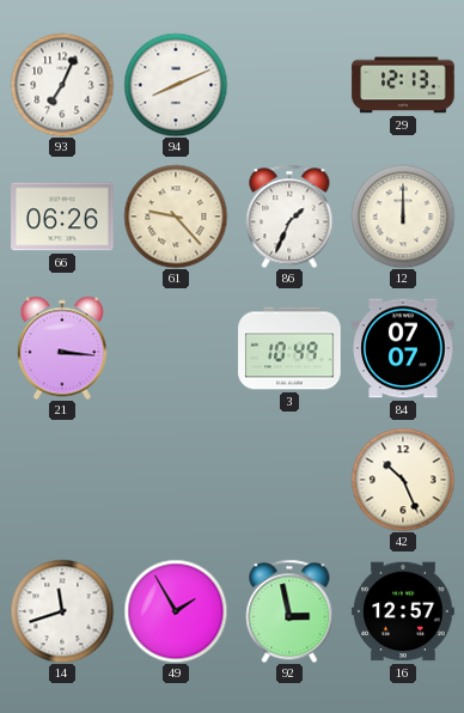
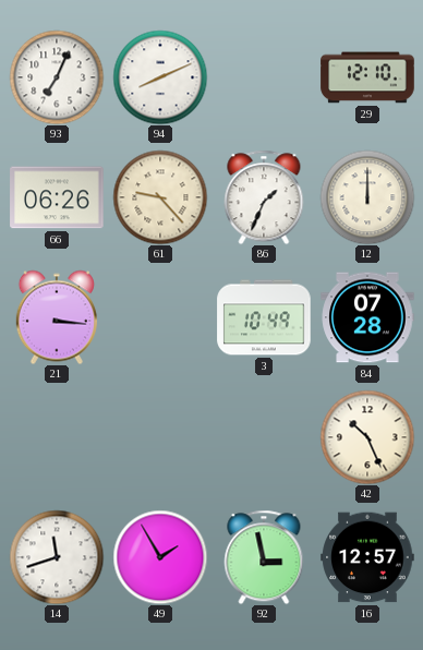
29: 12:13 -> 12:10 (367, 77)
84: 07:07 -> 07:28 (367, 317)
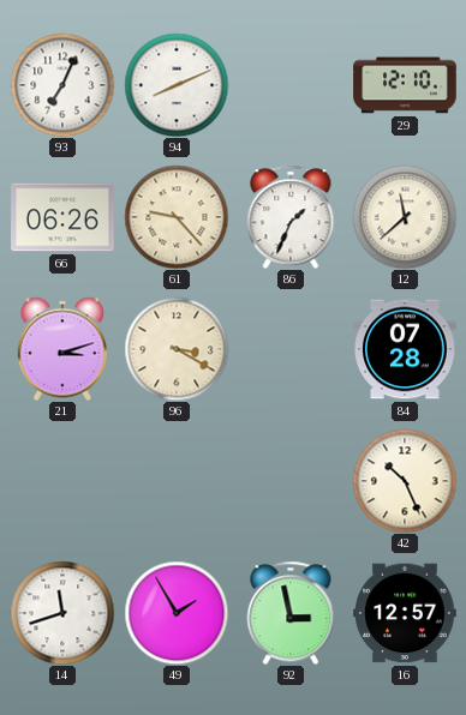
12: 12:00 -> 11:38 (405, 217)
21: 3:16 -> 3:12 (62, 349)
96: none -> 3:20 (177, 349)
3: 10:49 -> none (264, 317)
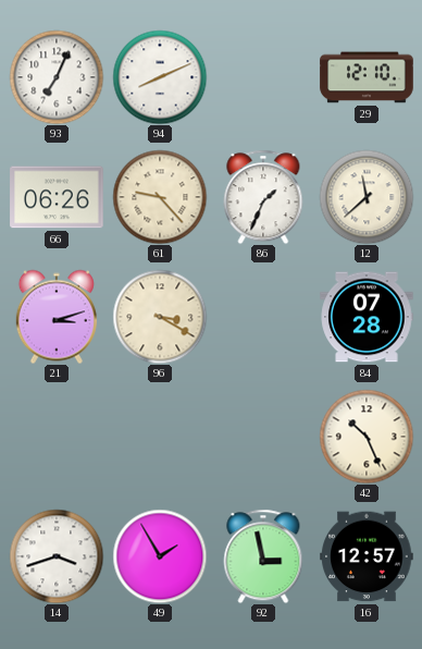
14: 11:42 -> 3:42 (57, 556)
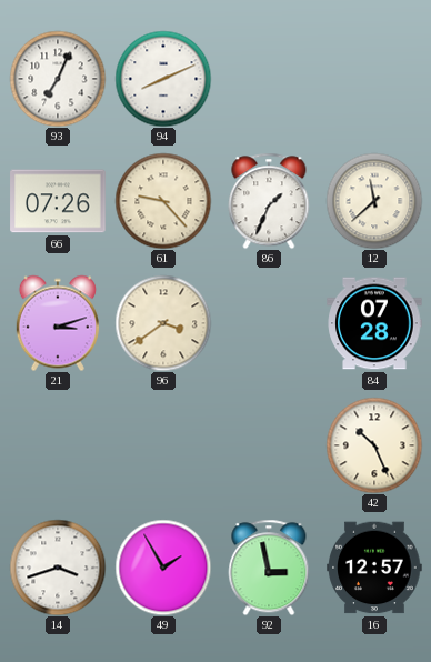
29: 12:10 -> none (367, 77)
66: 06:26 -> 07:26 (58, 201)
96: 3:20 -> 3:39 (163, 323)
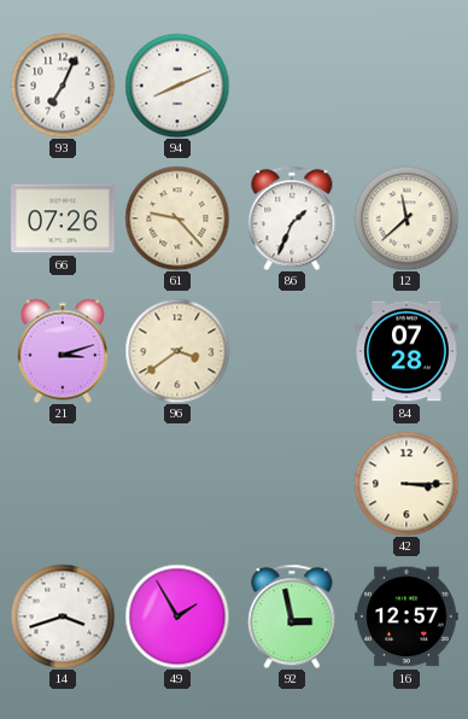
42: 10:26 -> 3:15 (406, 484)
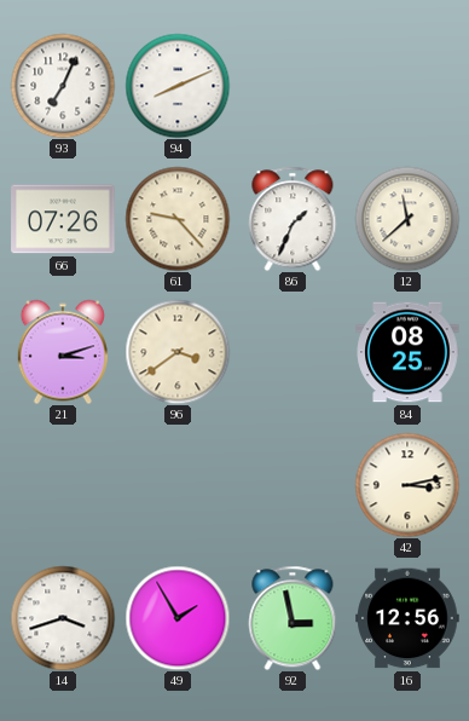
84: 07:28 -> 08:25 (407, 352)
42: 3:15 -> 3:13 (407, 485)
16: 12:57 -> 12:56 (407, 618)
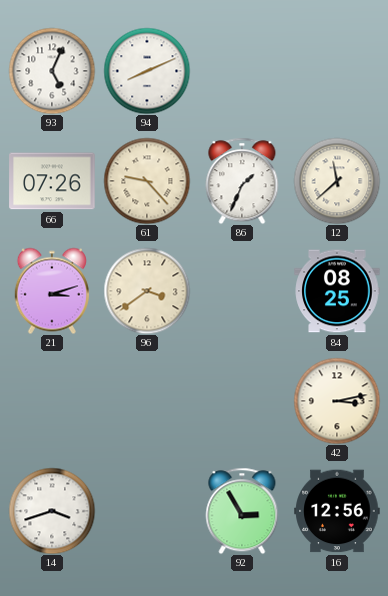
93: 7:04 -> 5:04 (52, 71)
49: 1:55 -> none (178, 618)
92: 2:58 -> 2:55 (242, 511)
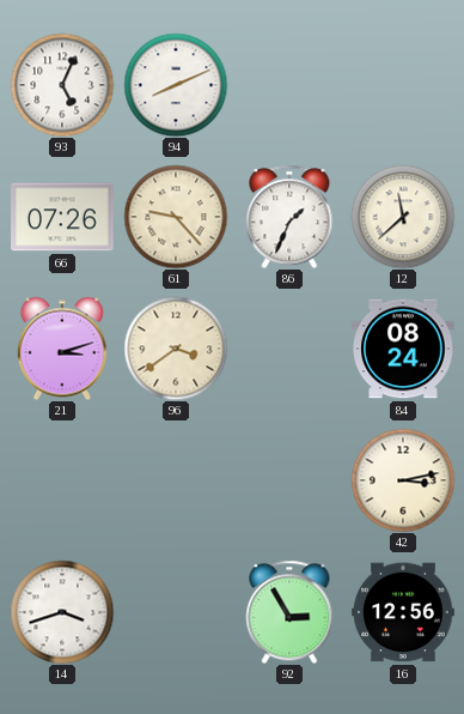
84: 08:25 -> 08:24 (403, 349)
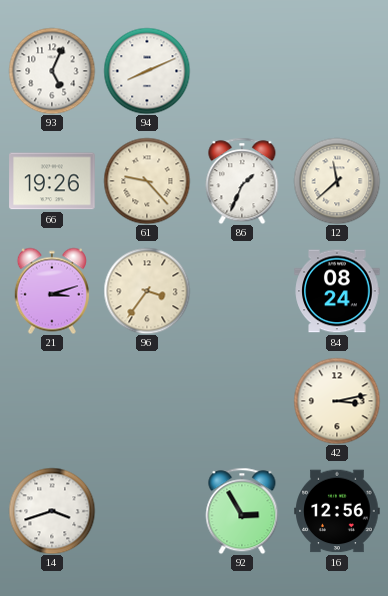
66: 07:26 -> 19:26 (52, 181)
96: 3:39 -> 3:36 (147, 291)
